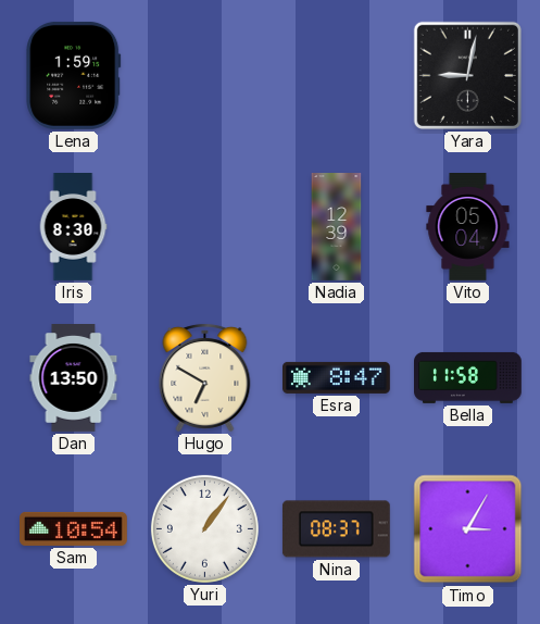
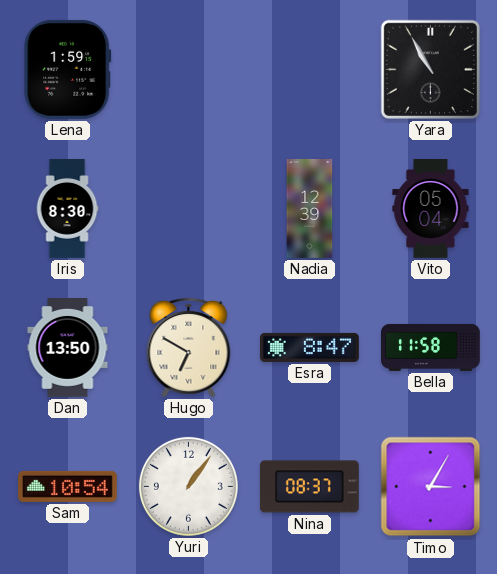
Yara: 9:02 -> 10:55 (430, 69)
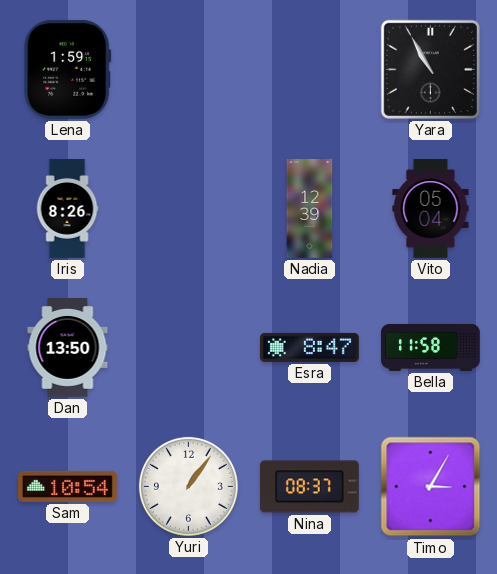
Iris: 8:30 -> 8:26 (67, 209)
Hugo: 6:50 -> none (189, 347)
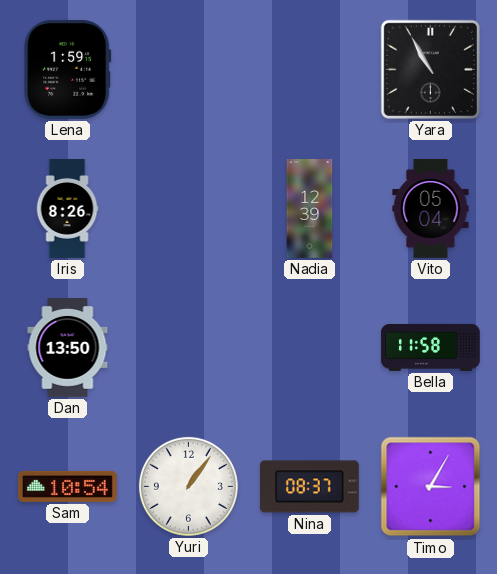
Esra: 8:47 -> none (310, 347)
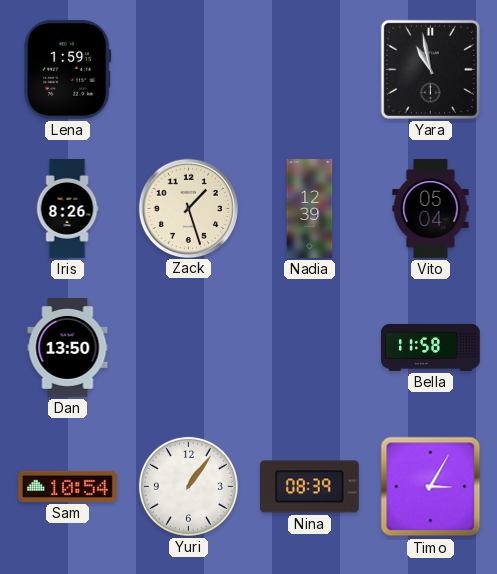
Yara: 10:55 -> 10:58 (430, 69)
Zack: none -> 1:27 (188, 208)
Nina: 08:37 -> 08:39 (309, 487)
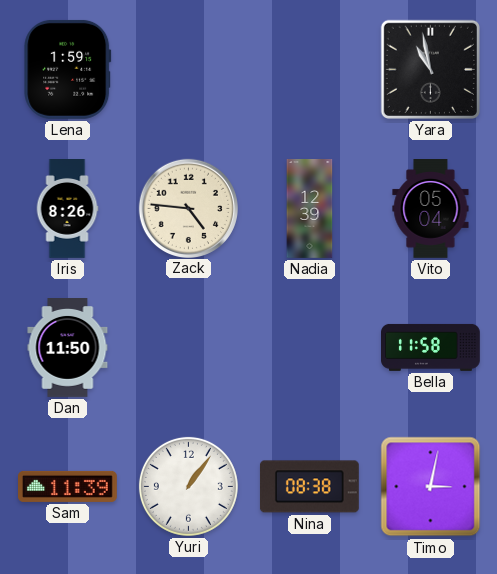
Zack: 1:27 -> 4:46 (188, 208)
Dan: 13:50 -> 11:50 (68, 348)
Sam: 10:54 -> 11:39 (68, 486)
Nina: 08:39 -> 08:38 (309, 487)
Timo: 3:05 -> 3:02 (431, 487)
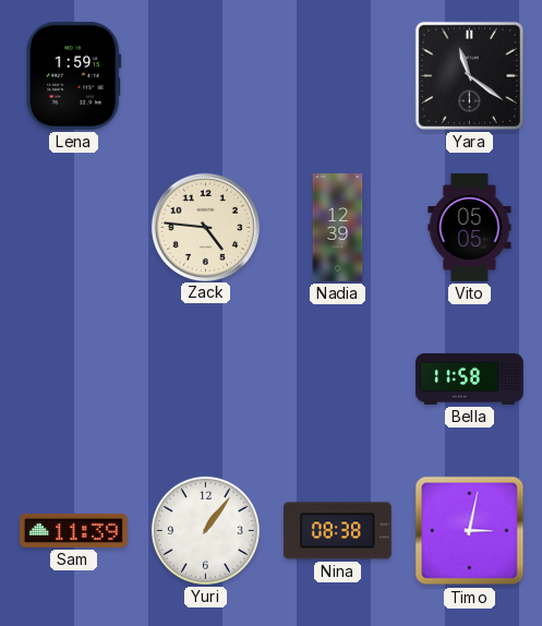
Yara: 10:58 -> 11:21 (469, 75)
Iris: 8:26 -> none (67, 209)
Vito: 05:04 -> 05:05 (470, 228)
Dan: 11:50 -> none (68, 348)
